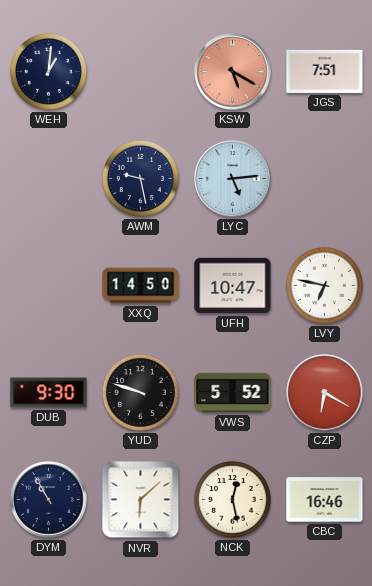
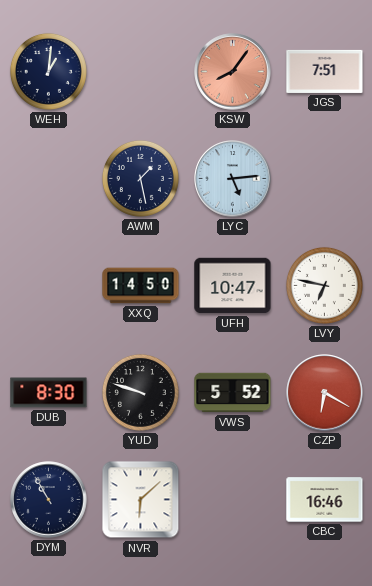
KSW: 5:20 -> 8:06 (233, 72)
AWM: 9:28 -> 1:28 (140, 178)
DUB: 9:30 -> 8:30 (49, 393)
NCK: 12:28 -> none (232, 499)
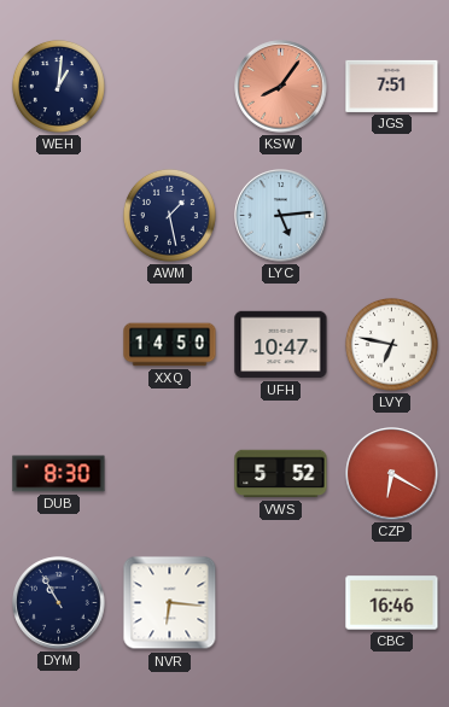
YUD: 9:48 -> none (140, 392)
NVR: 6:08 -> 6:16 (170, 603)
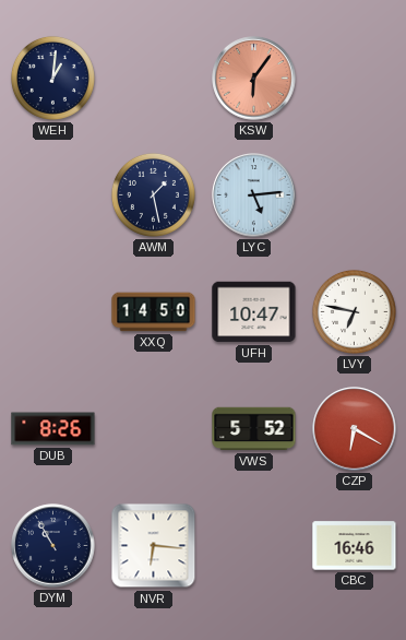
KSW: 8:06 -> 6:06 (254, 79)
JGS: 7:51 -> none (392, 86)
DUB: 8:30 -> 8:26 (53, 429)
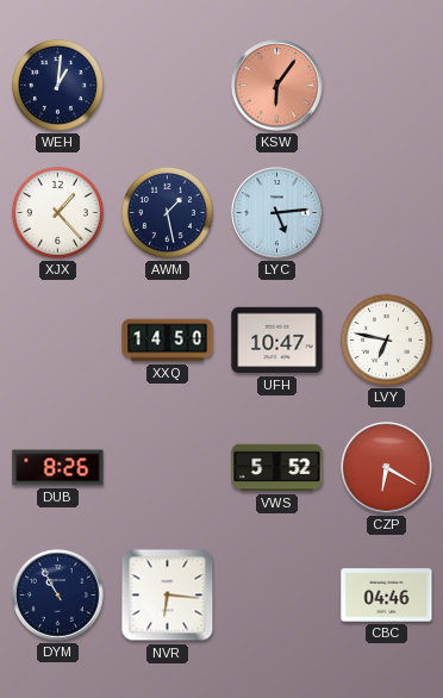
XJX: none -> 1:23 (57, 212)
CBC: 16:46 -> 04:46 (387, 596)
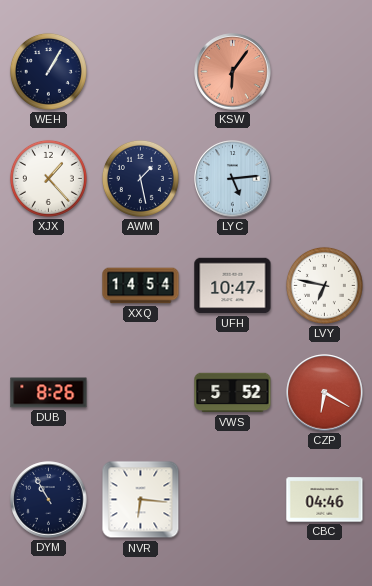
WEH: 1:01 -> 1:05 (48, 71)
XXQ: 14:50 -> 14:54 (141, 286)
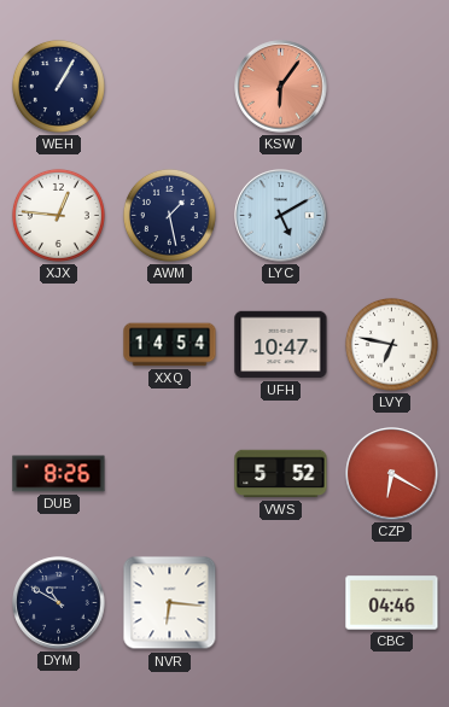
XJX: 1:23 -> 12:46 (58, 215)
LYC: 5:14 -> 5:10 (281, 216)
DYM: 10:55 -> 10:50 (59, 603)
